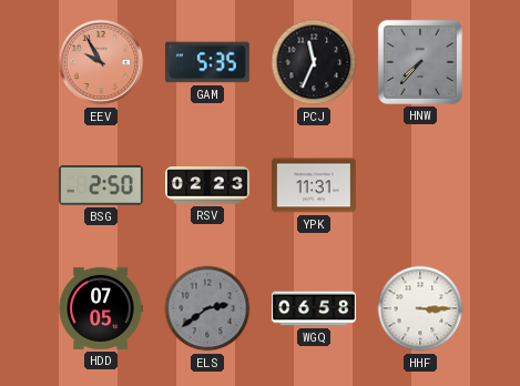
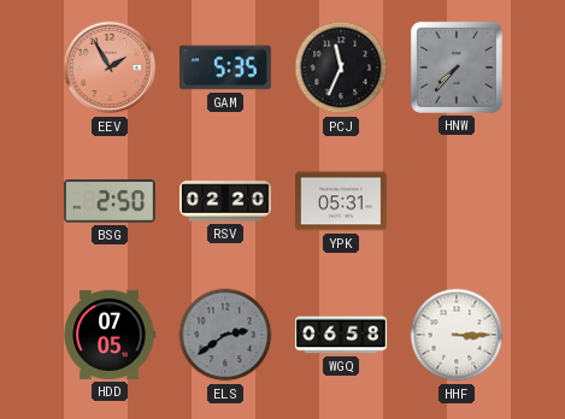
EEV: 9:55 -> 1:55 (110, 67)
RSV: 02:23 -> 02:20 (226, 201)
YPK: 11:31 -> 05:31 (342, 201)
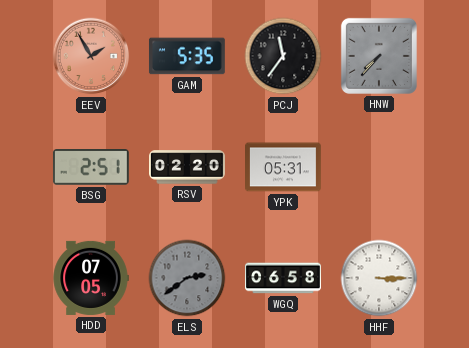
PCJ: 11:34 -> 11:36 (283, 56)
BSG: 2:50 -> 2:51 (91, 168)
